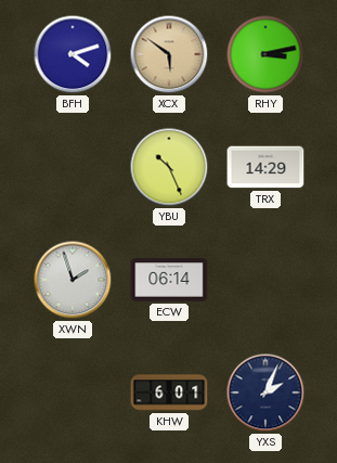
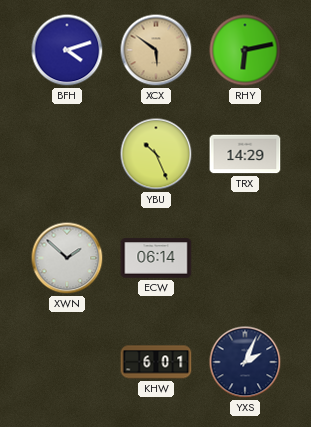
RHY: 3:13 -> 6:13 (245, 50)
XWN: 1:57 -> 1:52 (67, 258)
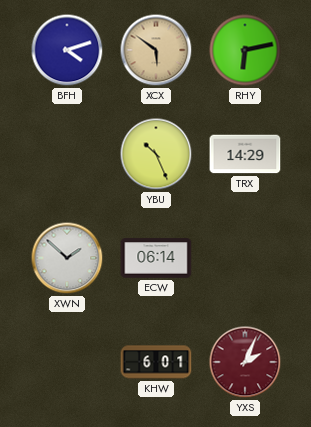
YXS dial: navy -> burgundy (245, 362)
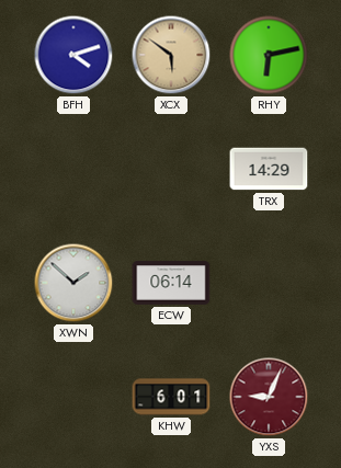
YBU: 10:26 -> none (156, 154)
YXS: 2:04 -> 9:04 (269, 397)
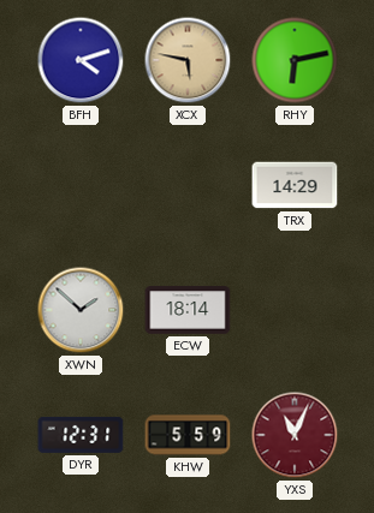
XCX: 5:51 -> 5:47 (188, 60)
ECW: 06:14 -> 18:14 (188, 310)
DYR: none -> 12:31 (81, 435)
KHW: 6:01 -> 5:59 (188, 435)
YXS: 9:04 -> 11:04 (295, 435)
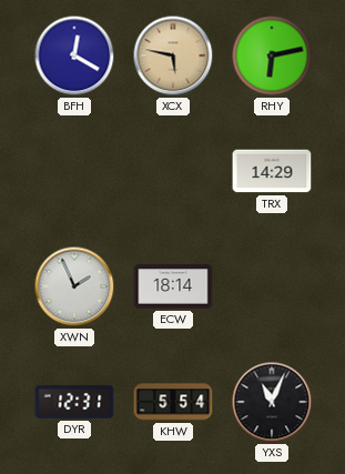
BFH: 4:12 -> 12:20 (74, 56)
XWN: 1:52 -> 1:56 (74, 286)
KHW: 5:59 -> 5:54 (173, 402)
YXS dial: burgundy -> black (272, 402)
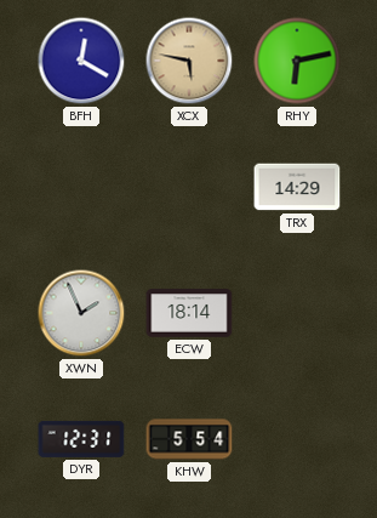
YXS: 11:04 -> none (272, 402)
